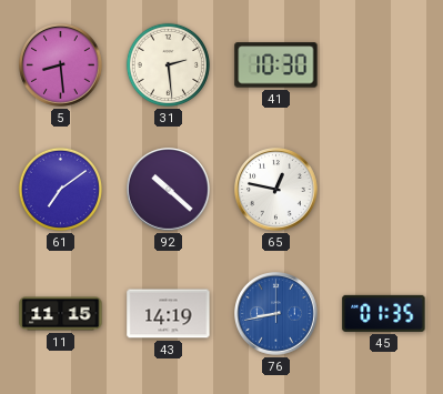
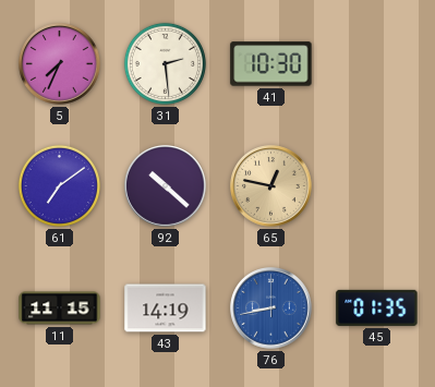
5: 8:29 -> 7:34 (60, 64)
65 dial: white -> champagne (271, 186)
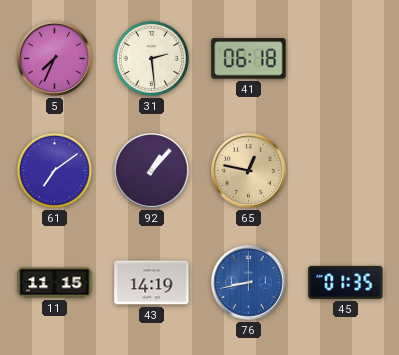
41: 10:30 -> 06:18 (249, 59)
92: 10:22 -> 1:07 (152, 171)
